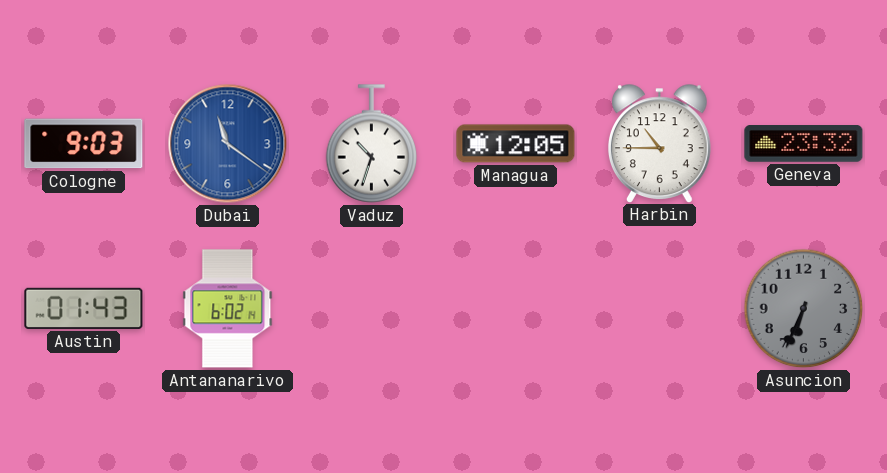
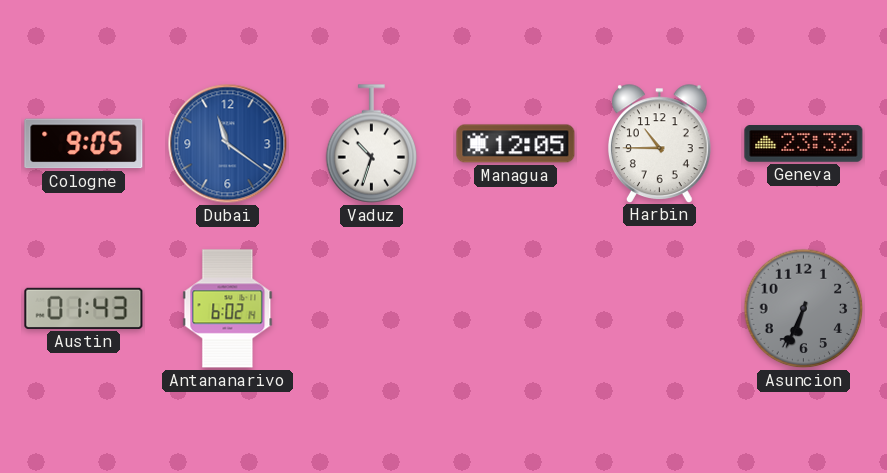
Cologne: 9:03 -> 9:05 (84, 144)
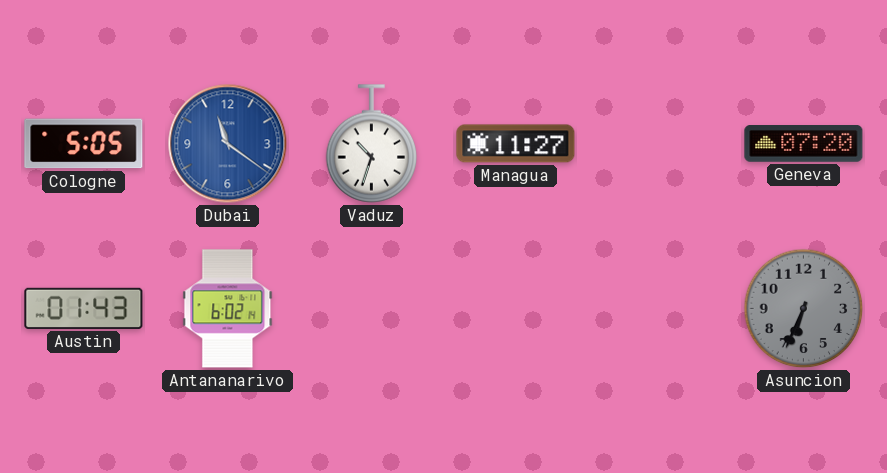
Cologne: 9:05 -> 5:05 (84, 144)
Managua: 12:05 -> 11:27 (516, 144)
Harbin: 10:45 -> none (660, 143)
Geneva: 23:32 -> 07:20 (804, 144)
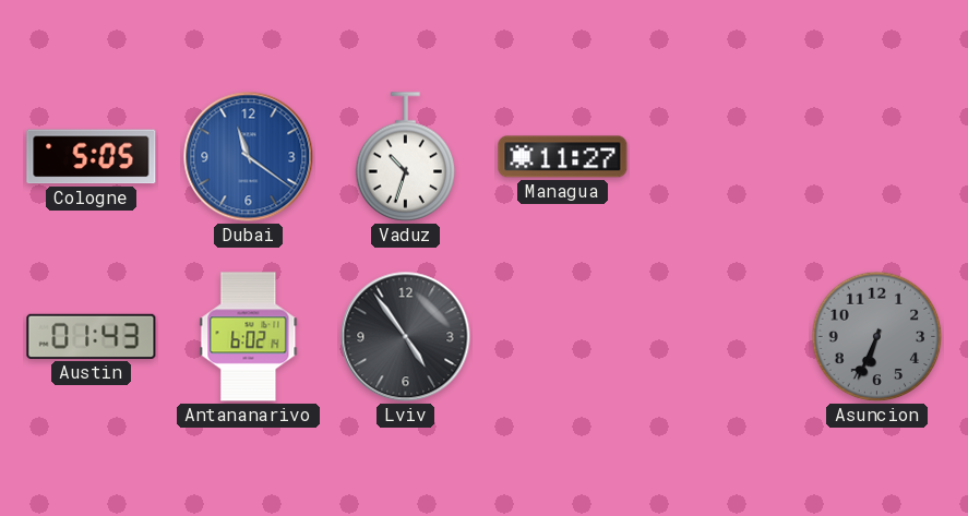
Geneva: 07:20 -> none (804, 144)
Lviv: none -> 4:54 (406, 337)
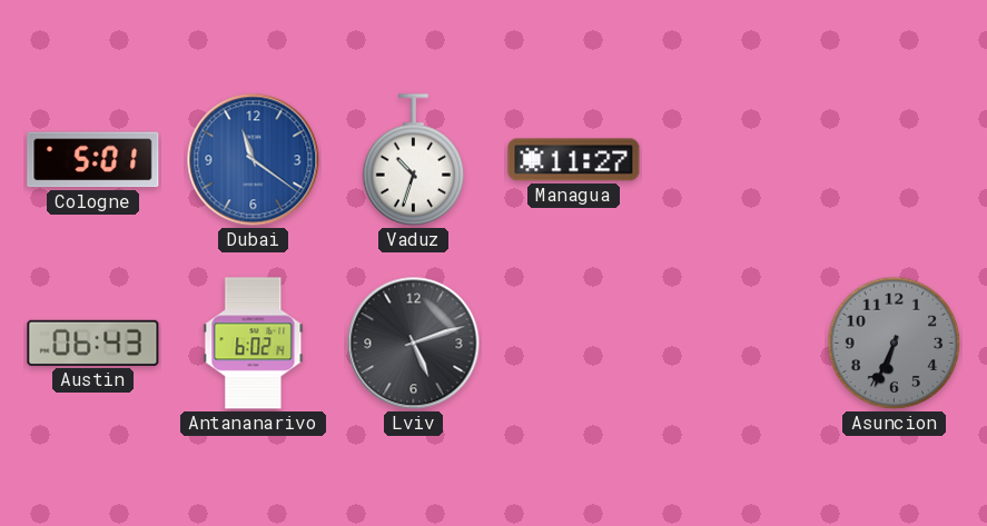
Cologne: 5:05 -> 5:01 (93, 160)
Austin: 01:43 -> 06:43 (93, 343)
Lviv: 4:54 -> 5:12 (414, 344)
